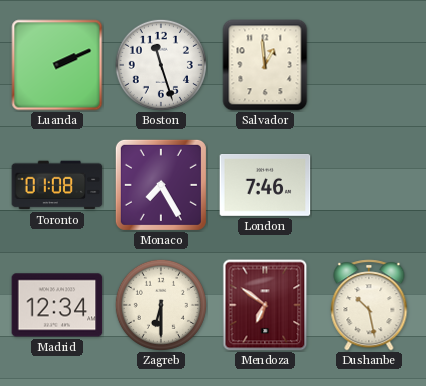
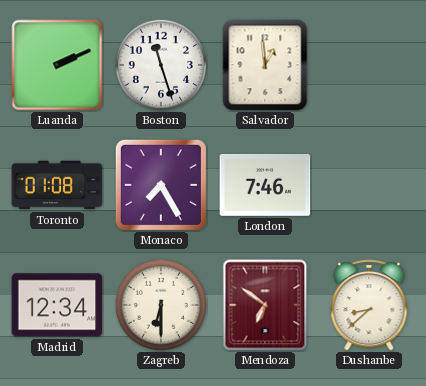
Dushanbe: 10:28 -> 8:38 (369, 305)
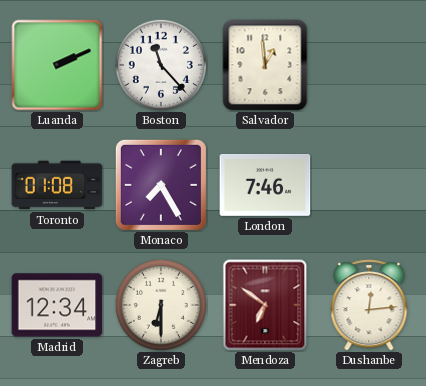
Boston: 11:27 -> 11:23 (161, 65)
Dushanbe: 8:38 -> 12:14 (369, 305)
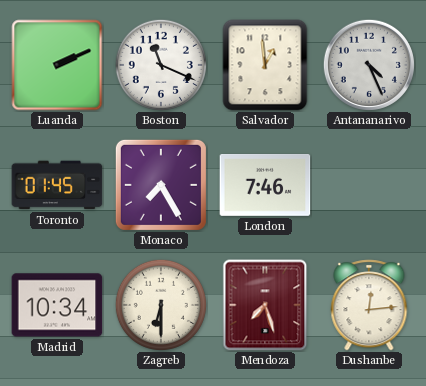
Boston: 11:23 -> 11:19 (161, 65)
Antananarivo: none -> 4:26 (369, 65)
Toronto: 01:08 -> 01:45 (57, 185)
Madrid: 12:34 -> 10:34 (57, 305)
Mendoza: 6:51 -> 7:27 (265, 305)
